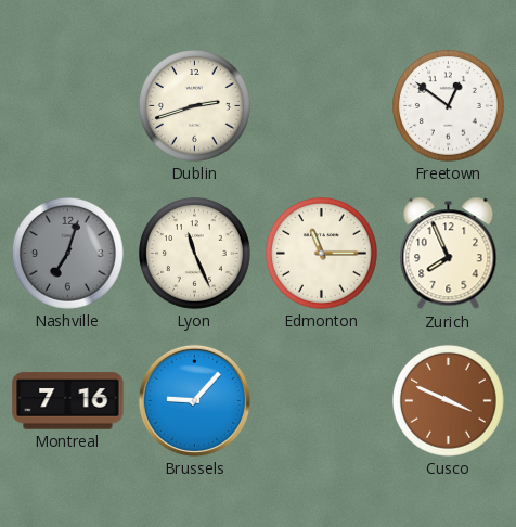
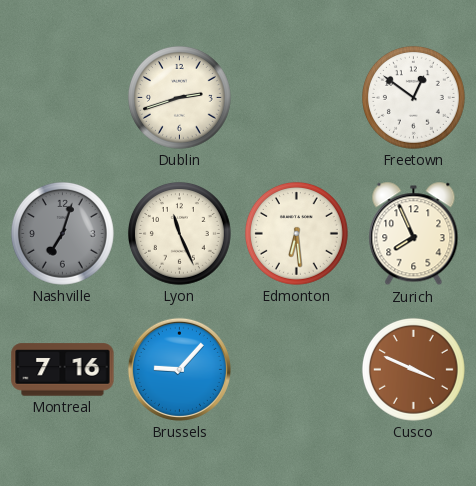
Edmonton: 11:15 -> 6:29 (296, 233)
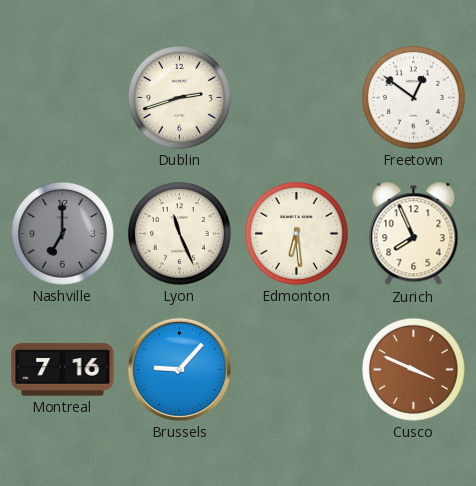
Nashville: 7:03 -> 7:00 (62, 233)
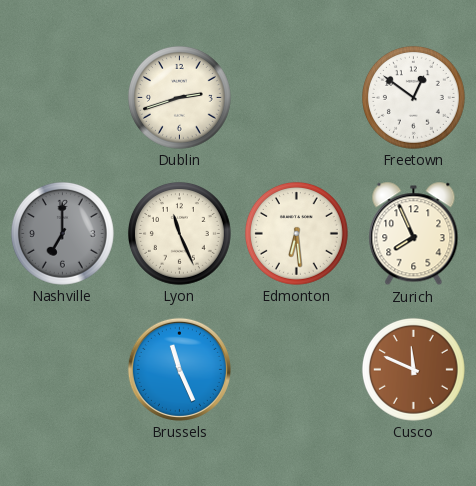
Montreal: 7:16 -> none (63, 370)
Brussels: 9:07 -> 11:26 (179, 369)
Cusco: 3:49 -> 11:49 (413, 369)
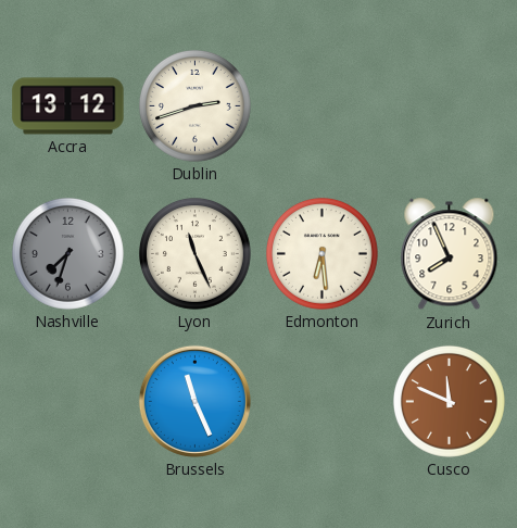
Accra: none -> 13:12 (68, 106)
Freetown: 12:51 -> none (413, 97)
Nashville: 7:00 -> 7:33 (67, 253)
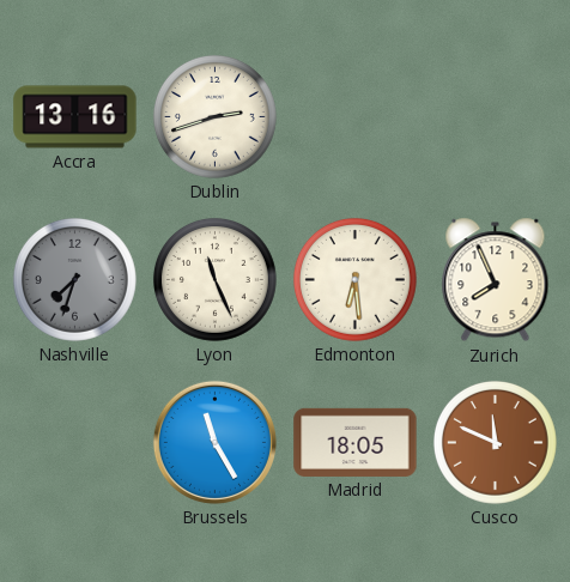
Accra: 13:12 -> 13:16 (75, 117)
Brussels: 11:26 -> 11:25 (214, 442)
Madrid: none -> 18:05 (356, 442)
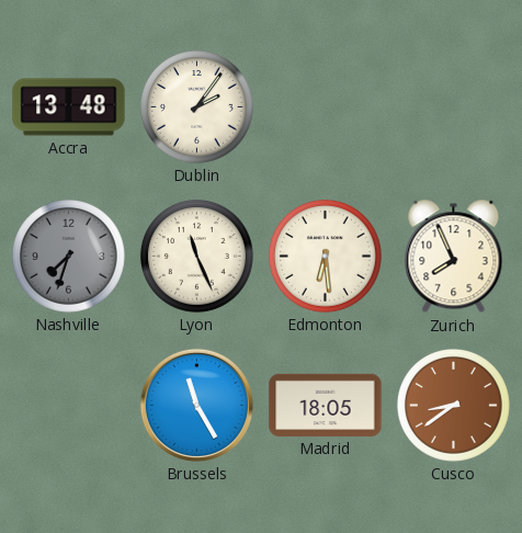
Accra: 13:16 -> 13:48 (69, 107)
Dublin: 2:42 -> 2:06 (196, 106)
Cusco: 11:49 -> 8:39 (453, 405)
